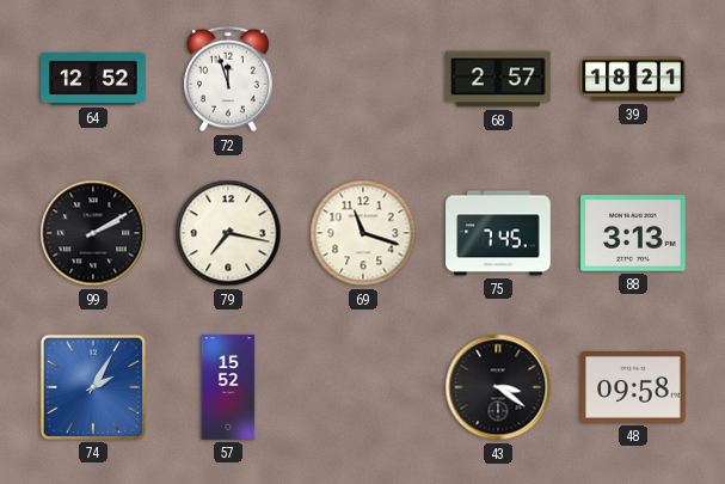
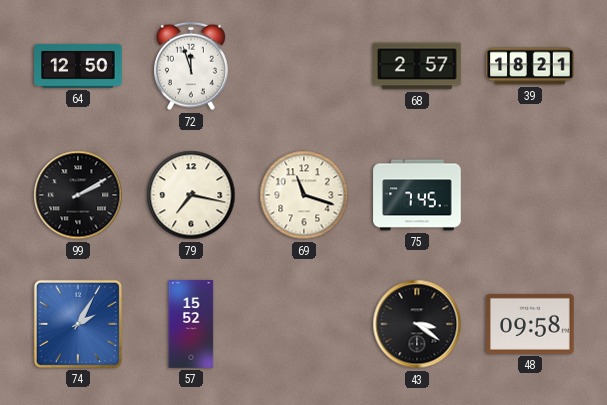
64: 12:52 -> 12:50 (78, 67)
88: 3:13 -> none (633, 233)
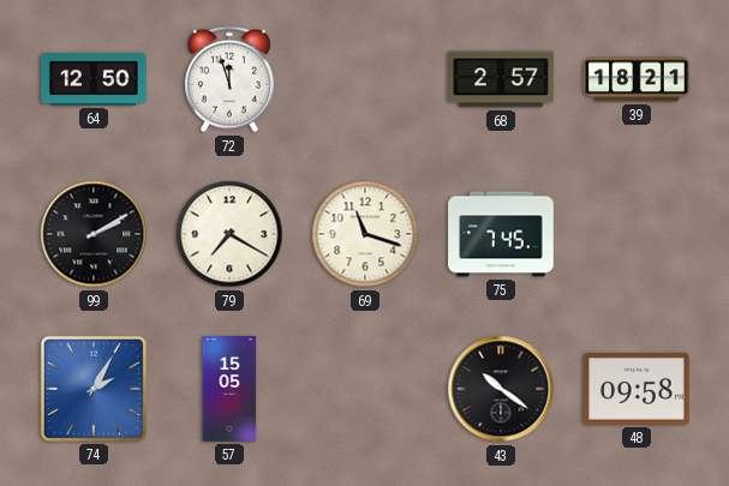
79: 7:17 -> 7:20 (229, 234)
57: 15:52 -> 15:05 (229, 389)
43: 3:21 -> 10:21 (501, 389)
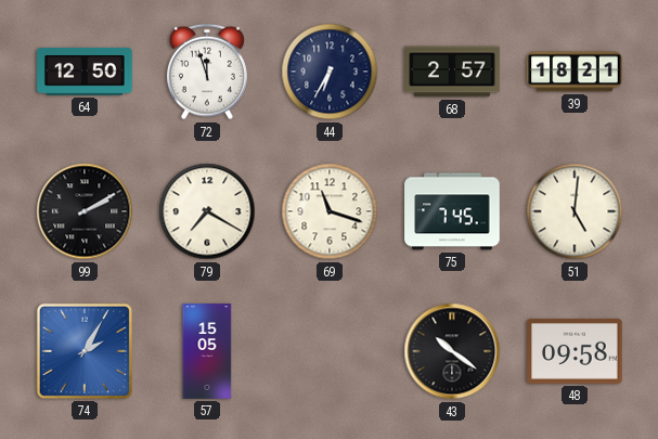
44: none -> 6:35 (330, 72)
51: none -> 5:01 (575, 211)
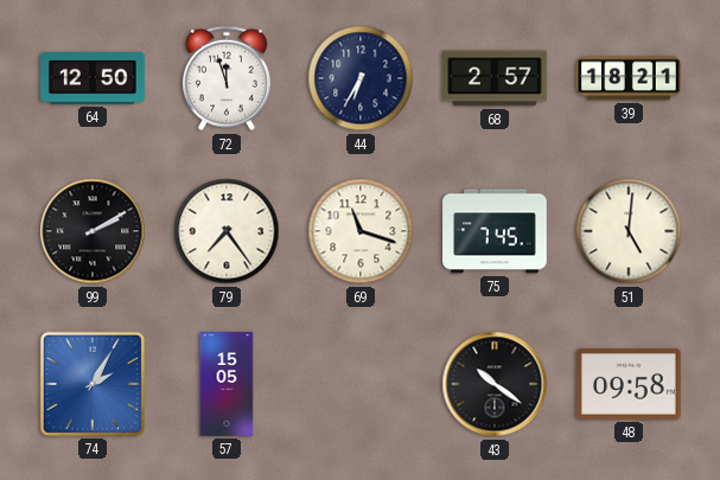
79: 7:20 -> 7:24 (227, 231)
